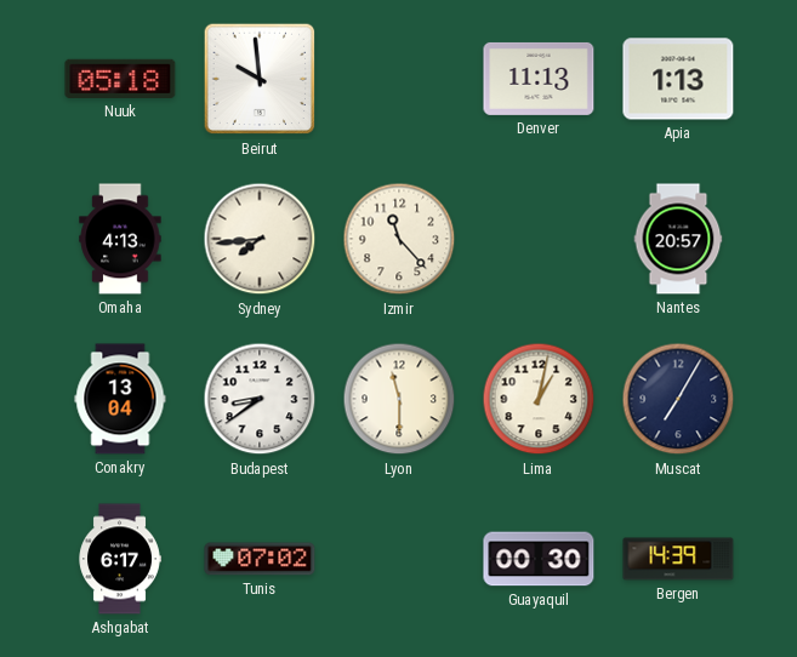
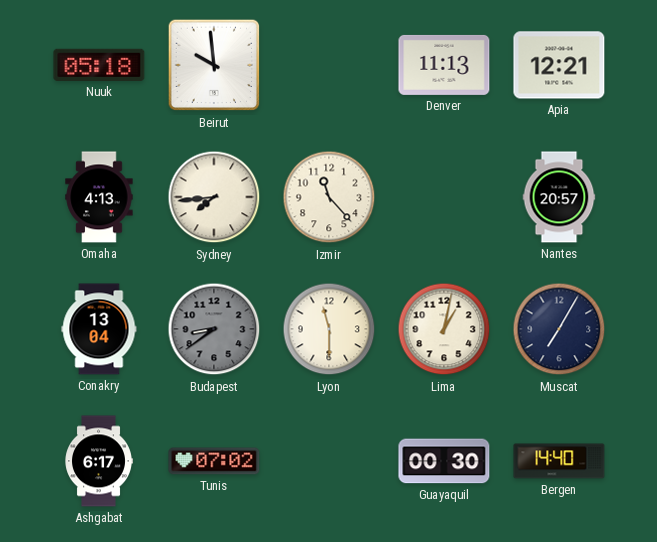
Apia: 1:13 -> 12:21 (559, 65)
Budapest dial: white -> grey (214, 329)
Bergen: 14:39 -> 14:40 (559, 461)
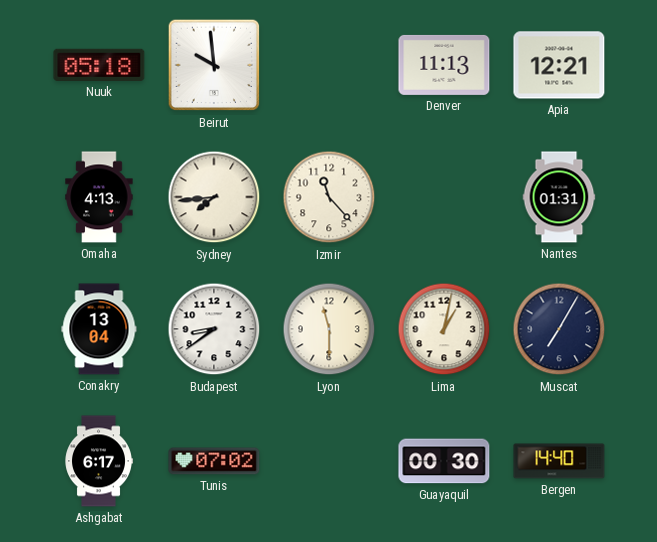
Nantes: 20:57 -> 01:31 (559, 197)
Budapest dial: grey -> white (214, 329)
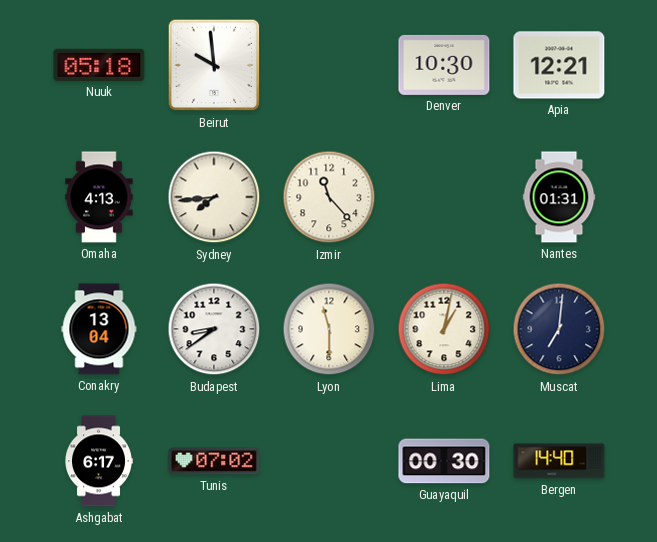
Denver: 11:13 -> 10:30 (444, 65)
Muscat: 7:05 -> 7:01 (559, 329)
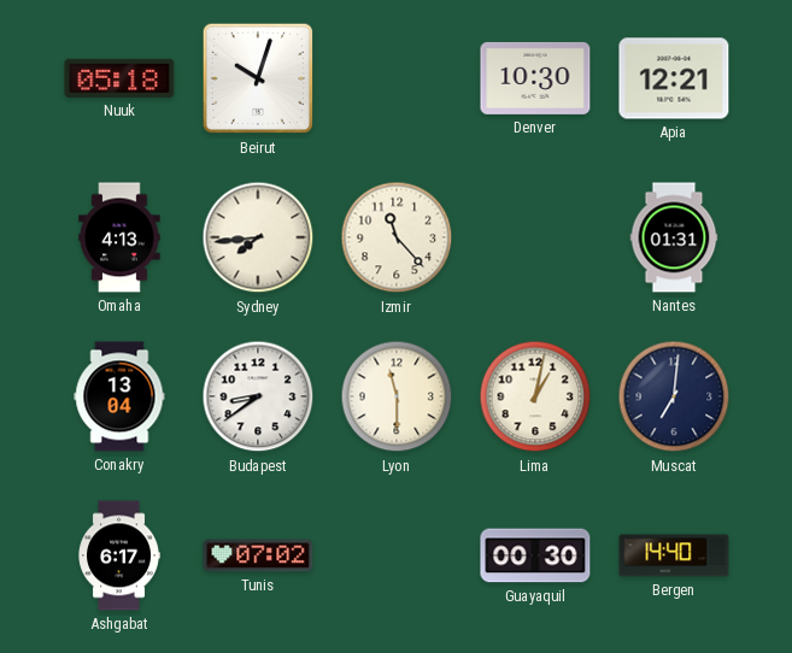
Beirut: 9:59 -> 10:03 (258, 78)
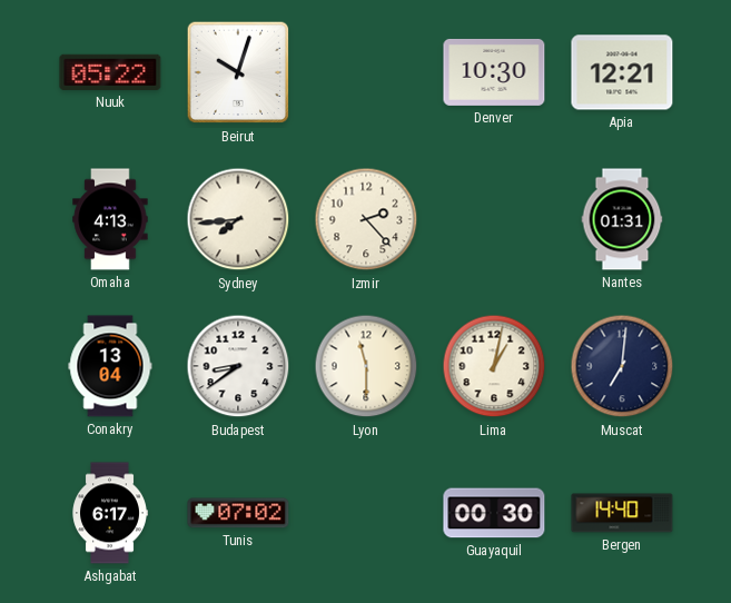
Nuuk: 05:18 -> 05:22 (110, 72)
Izmir: 11:23 -> 2:23 (366, 219)
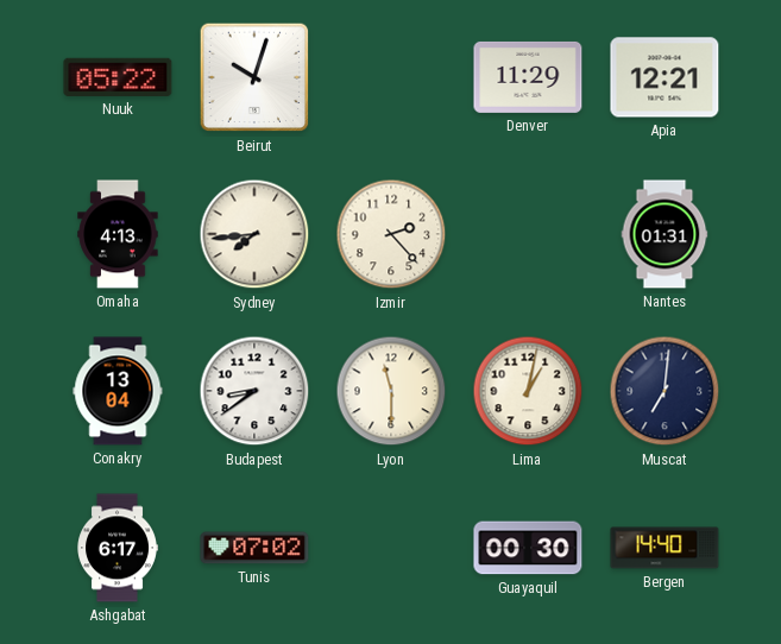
Denver: 10:30 -> 11:29 (528, 77)
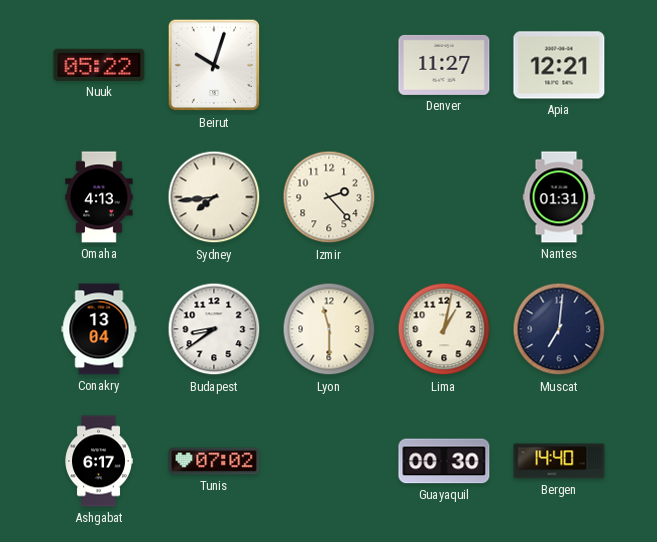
Denver: 11:29 -> 11:27 (444, 65)
